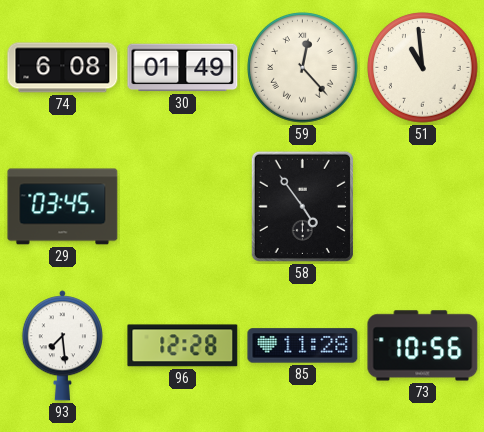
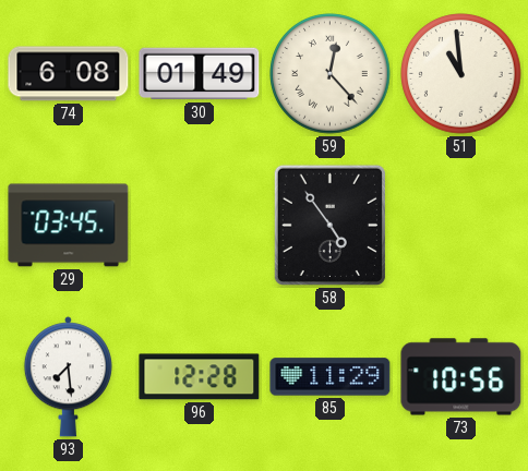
85: 11:28 -> 11:29 (331, 377)
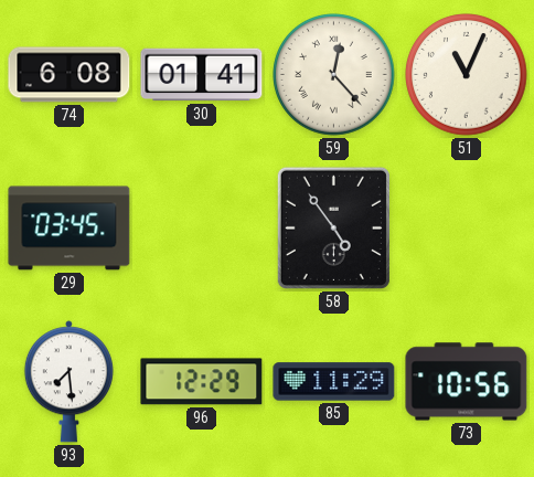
30: 01:49 -> 01:41 (202, 75)
51: 10:59 -> 11:04 (467, 75)
96: 12:28 -> 12:29 (202, 382)
